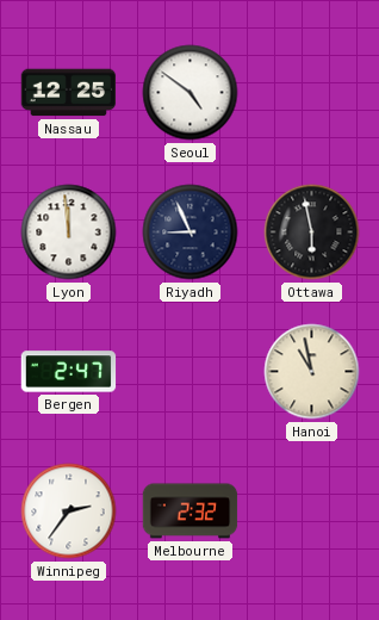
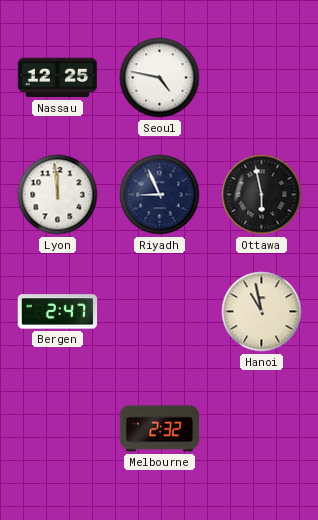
Seoul: 4:51 -> 4:47 (160, 78)
Winnipeg: 2:36 -> none (69, 511)
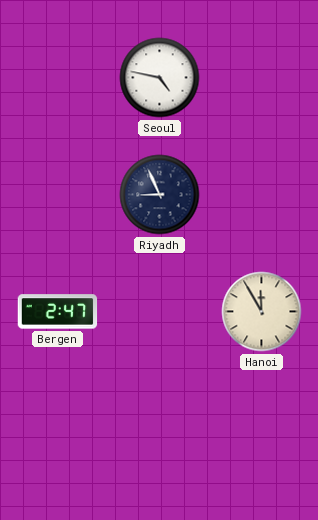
Nassau: 12:25 -> none (58, 78)
Lyon: 11:59 -> none (58, 195)
Ottawa: 5:58 -> none (262, 195)
Hanoi: 10:58 -> 11:55 (262, 312)
Melbourne: 2:32 -> none (160, 429)
